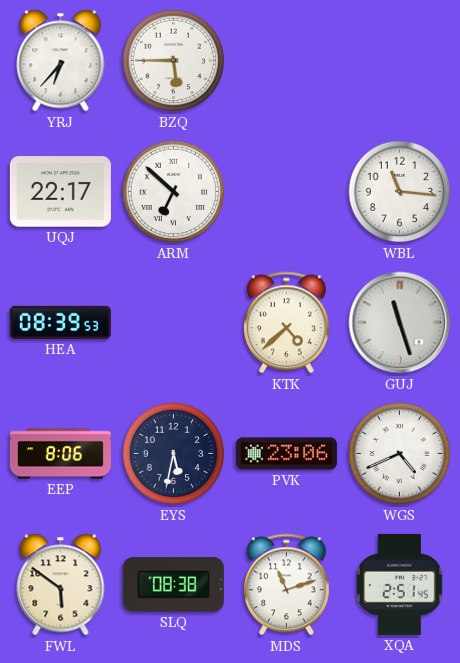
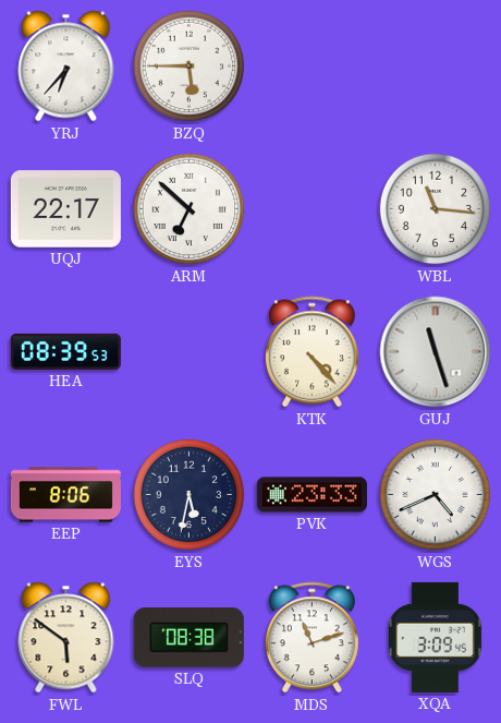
KTK: 4:38 -> 4:23 (313, 352)
PVK: 23:06 -> 23:33 (311, 495)
XQA: 2:51 -> 3:09 (436, 637)
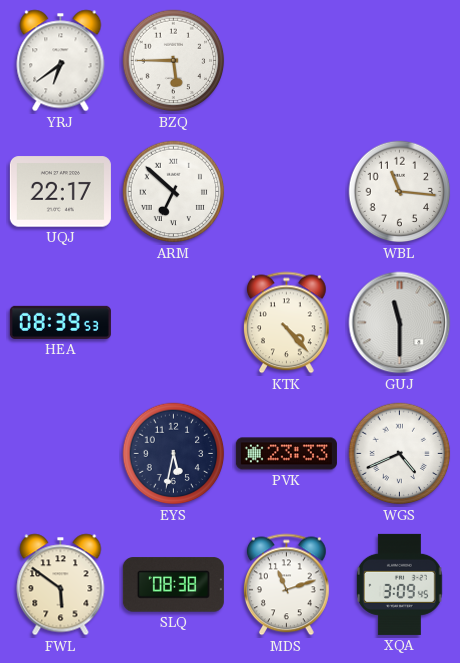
YRJ: 6:37 -> 6:39 (61, 61)
GUJ: 11:27 -> 11:30 (400, 323)
EEP: 8:06 -> none (65, 495)
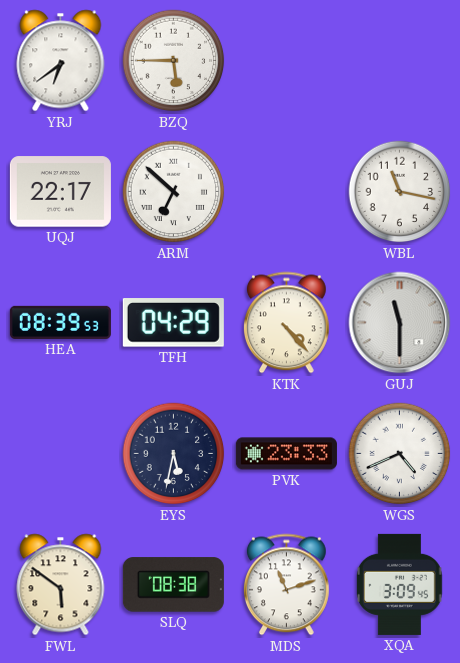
WBL: 11:16 -> 11:17 (400, 192)
TFH: none -> 04:29 (173, 323)
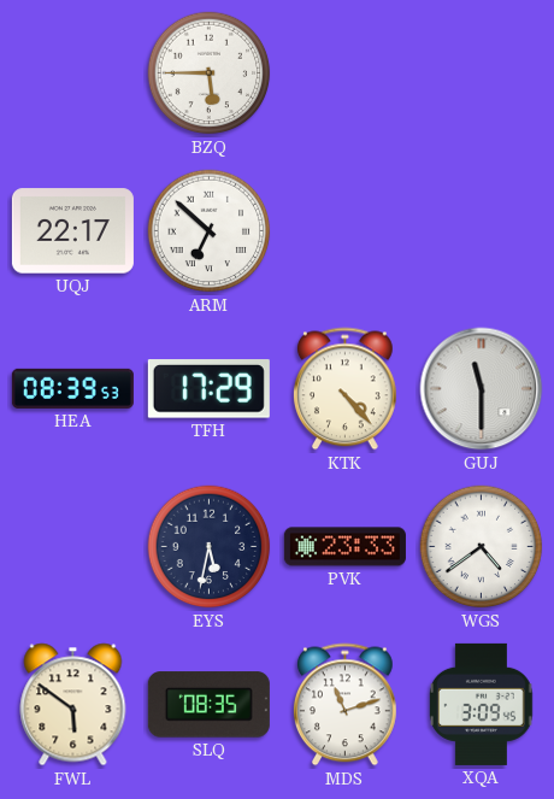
YRJ: 6:39 -> none (61, 61)
WBL: 11:17 -> none (400, 192)
TFH: 04:29 -> 17:29 (208, 389)
WGS: 4:41 -> 4:39 (482, 547)
SLQ: 08:38 -> 08:35 (208, 705)
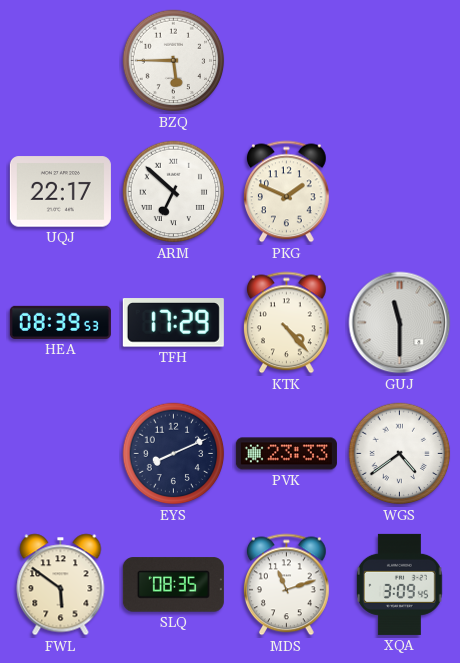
PKG: none -> 1:49 (287, 192)
EYS: 5:32 -> 8:11 (174, 454)
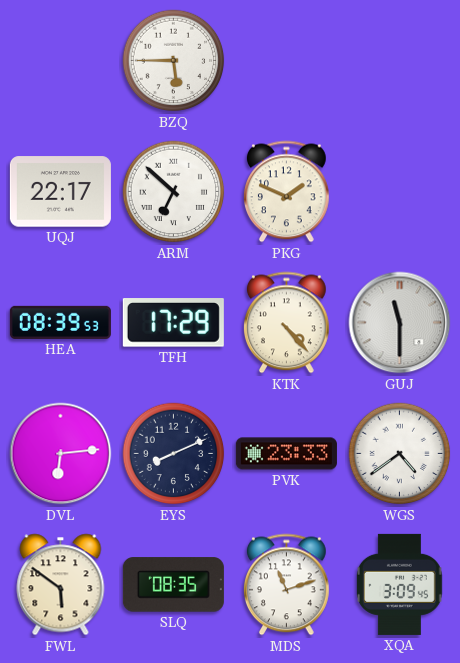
DVL: none -> 6:14 (61, 454)
